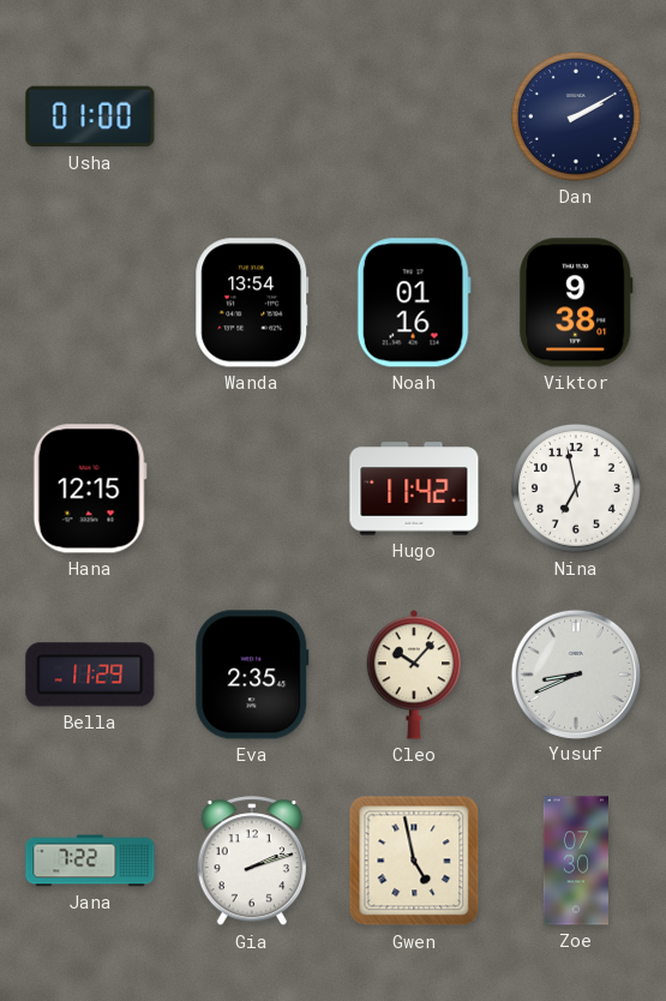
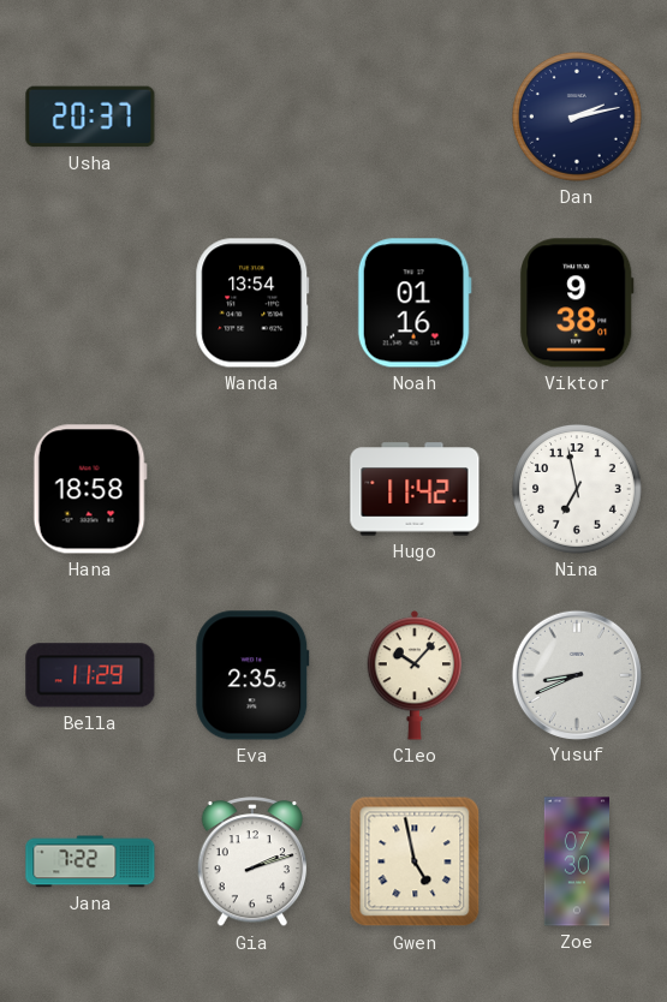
Usha: 01:00 -> 20:37 (90, 117)
Dan: 2:10 -> 2:13 (577, 117)
Hana: 12:15 -> 18:58 (90, 489)
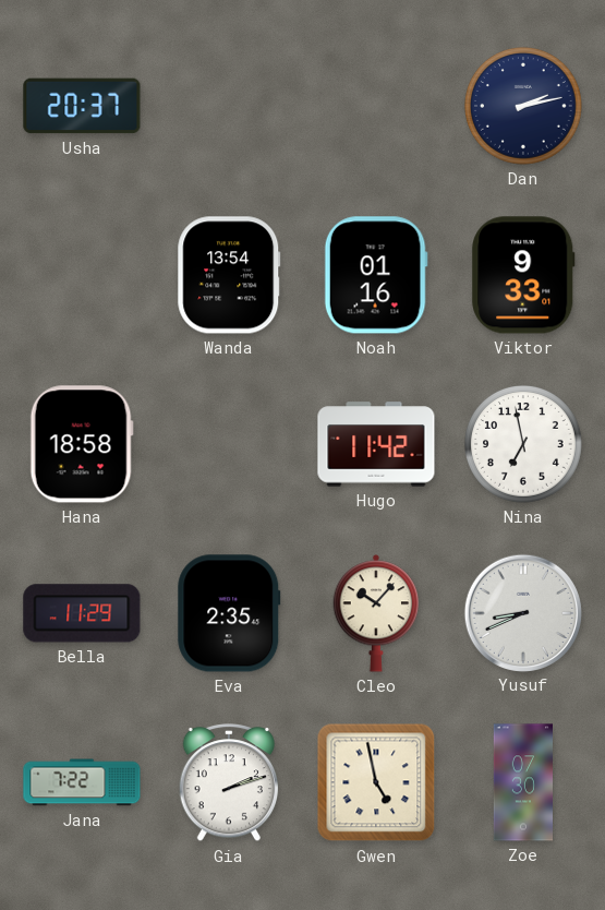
Viktor: 9:38 -> 9:33 (523, 275)
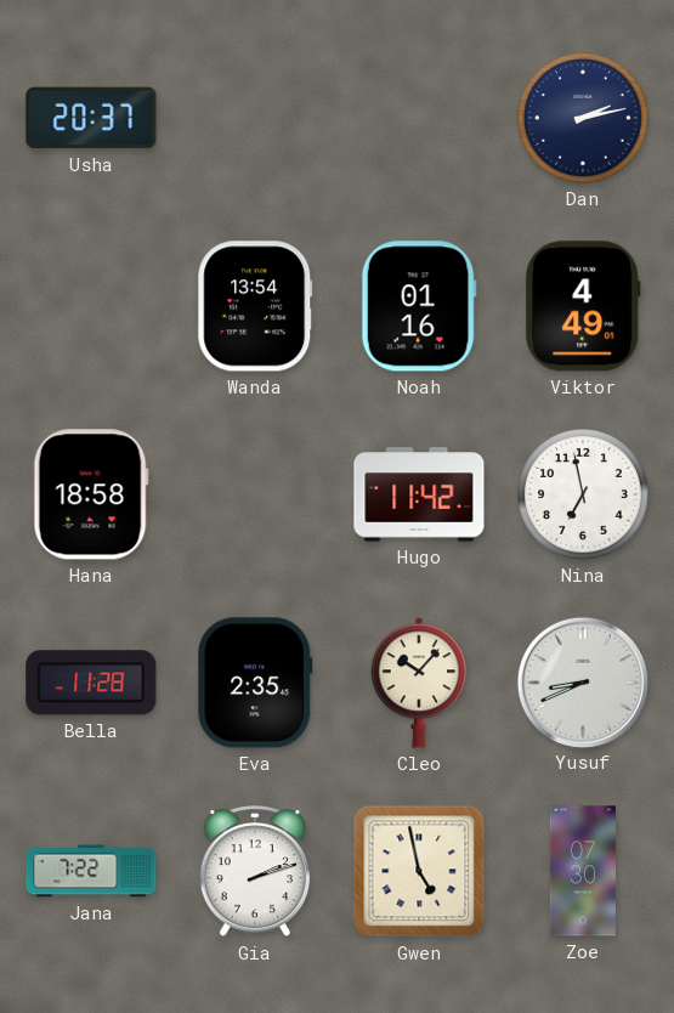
Viktor: 9:33 -> 4:49 (583, 306)
Bella: 11:29 -> 11:28 (91, 683)
